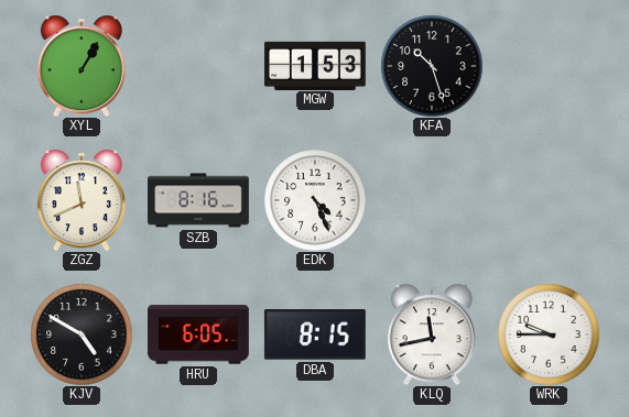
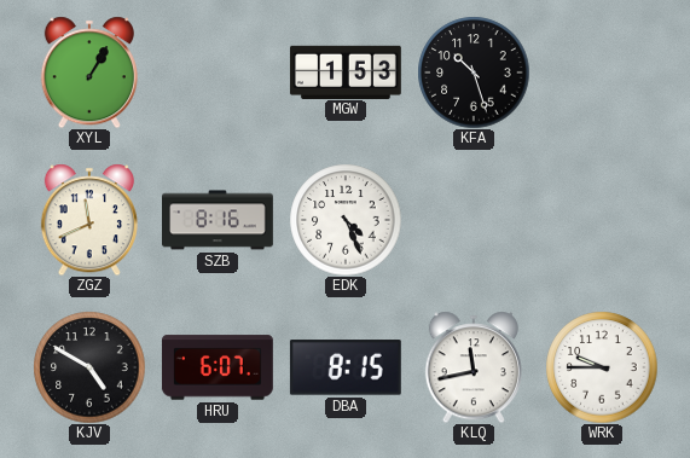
HRU: 6:05 -> 6:07 (218, 367)
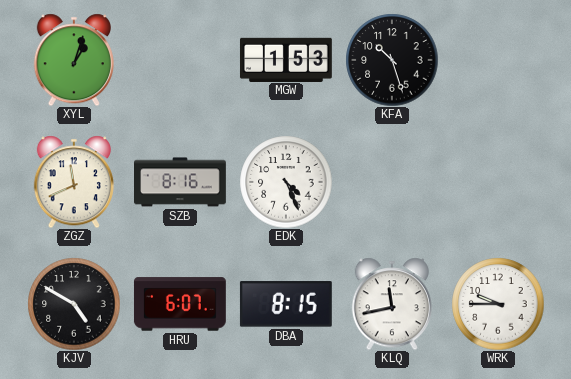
XYL: 1:05 -> 1:03 (74, 60)
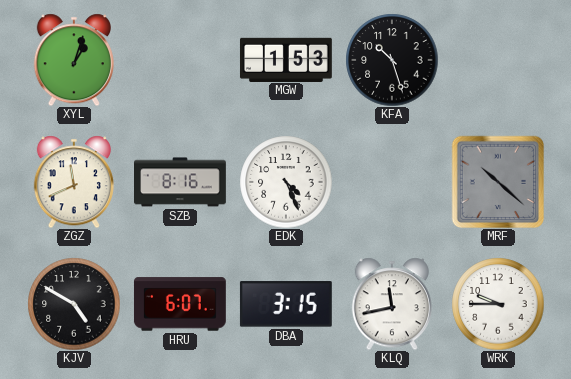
MRF: none -> 10:22 (498, 182)
DBA: 8:15 -> 3:15 (286, 304)
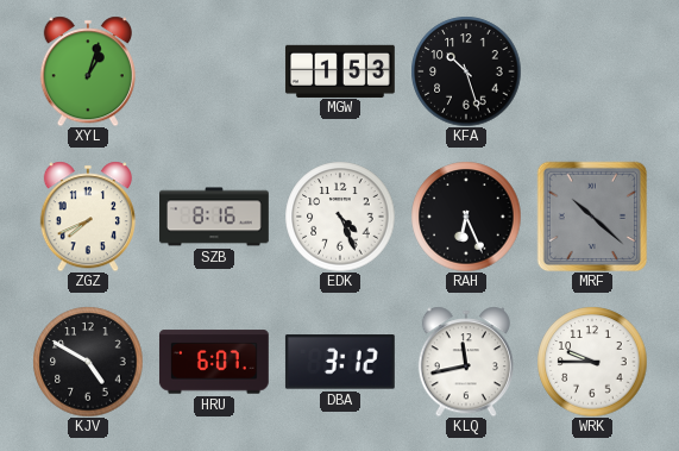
ZGZ: 11:41 -> 7:41 (88, 217)
RAH: none -> 6:26 (466, 217)
DBA: 3:15 -> 3:12 (340, 362)
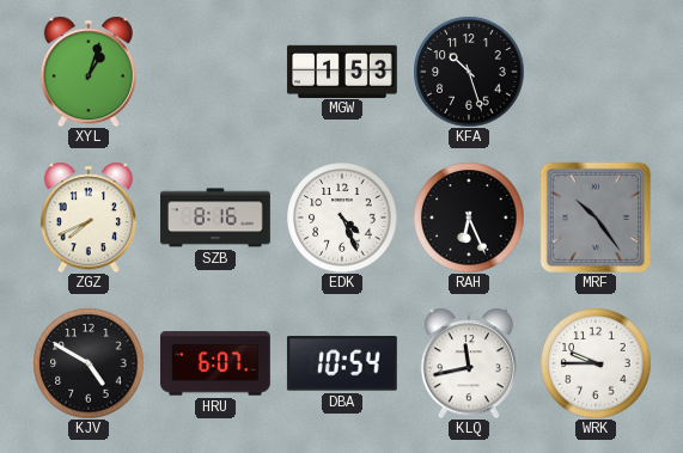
MRF: 10:22 -> 10:24 (596, 218)
DBA: 3:12 -> 10:54 (342, 363)
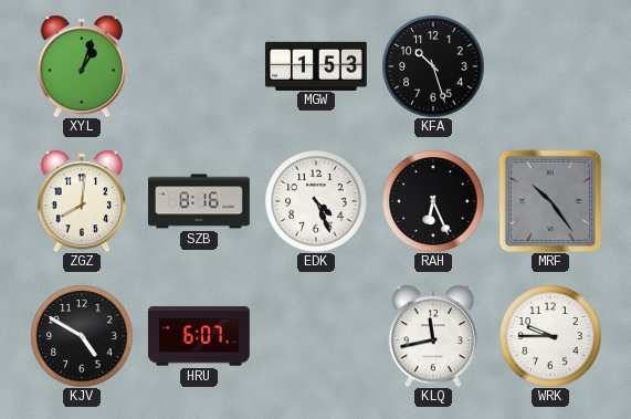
ZGZ: 7:41 -> 8:01 (82, 201)
DBA: 10:54 -> none (342, 363)
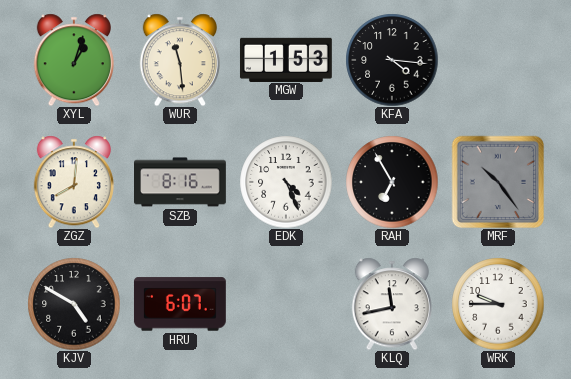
WUR: none -> 11:29 (180, 60)
KFA: 10:27 -> 4:16 (392, 60)
RAH: 6:26 -> 6:55 (392, 182)
